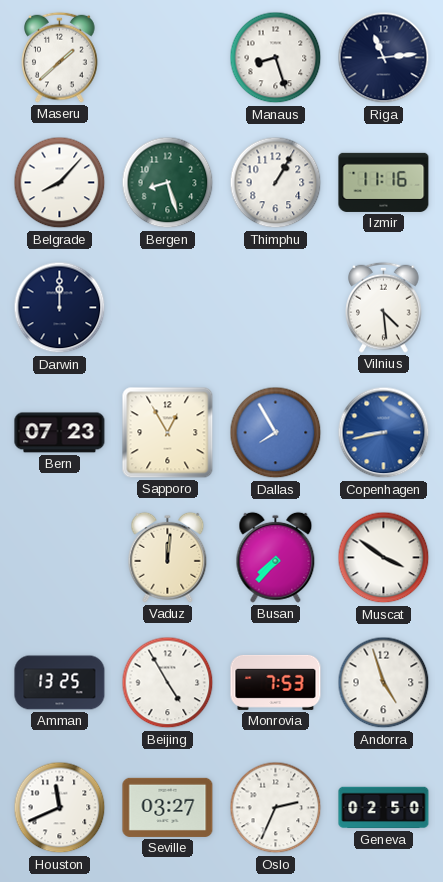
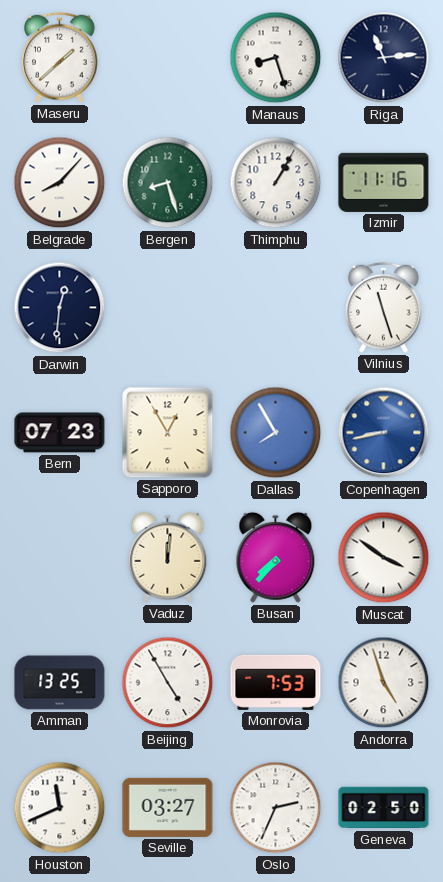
Darwin: 12:00 -> 12:31 (60, 308)
Vilnius: 4:29 -> 11:27 (384, 307)
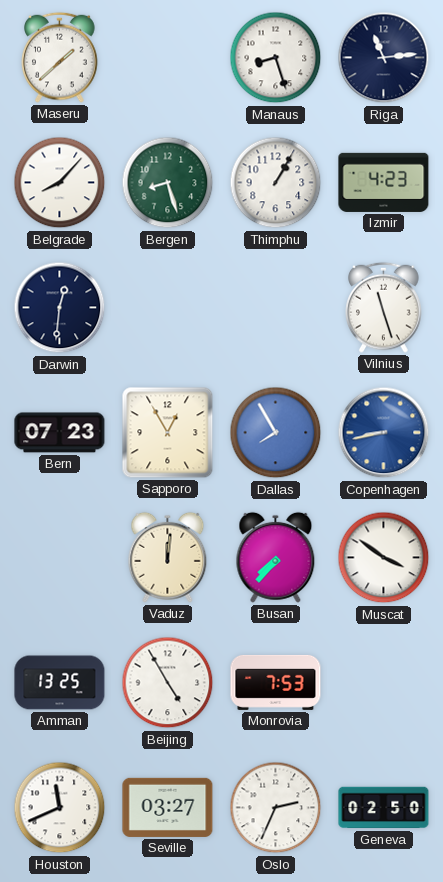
Izmir: 11:16 -> 4:23 (384, 182)
Andorra: 4:57 -> none (384, 683)
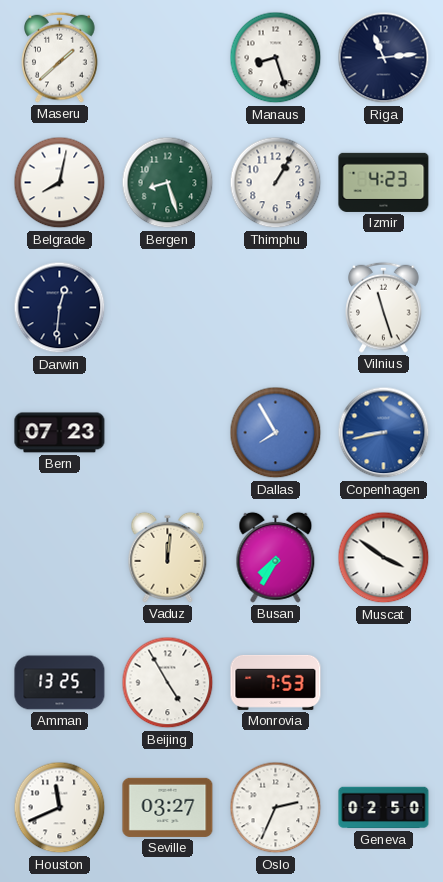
Belgrade: 8:07 -> 8:02 (60, 183)
Sapporo: 12:55 -> none (168, 433)
Busan: 7:37 -> 7:35 (276, 557)
